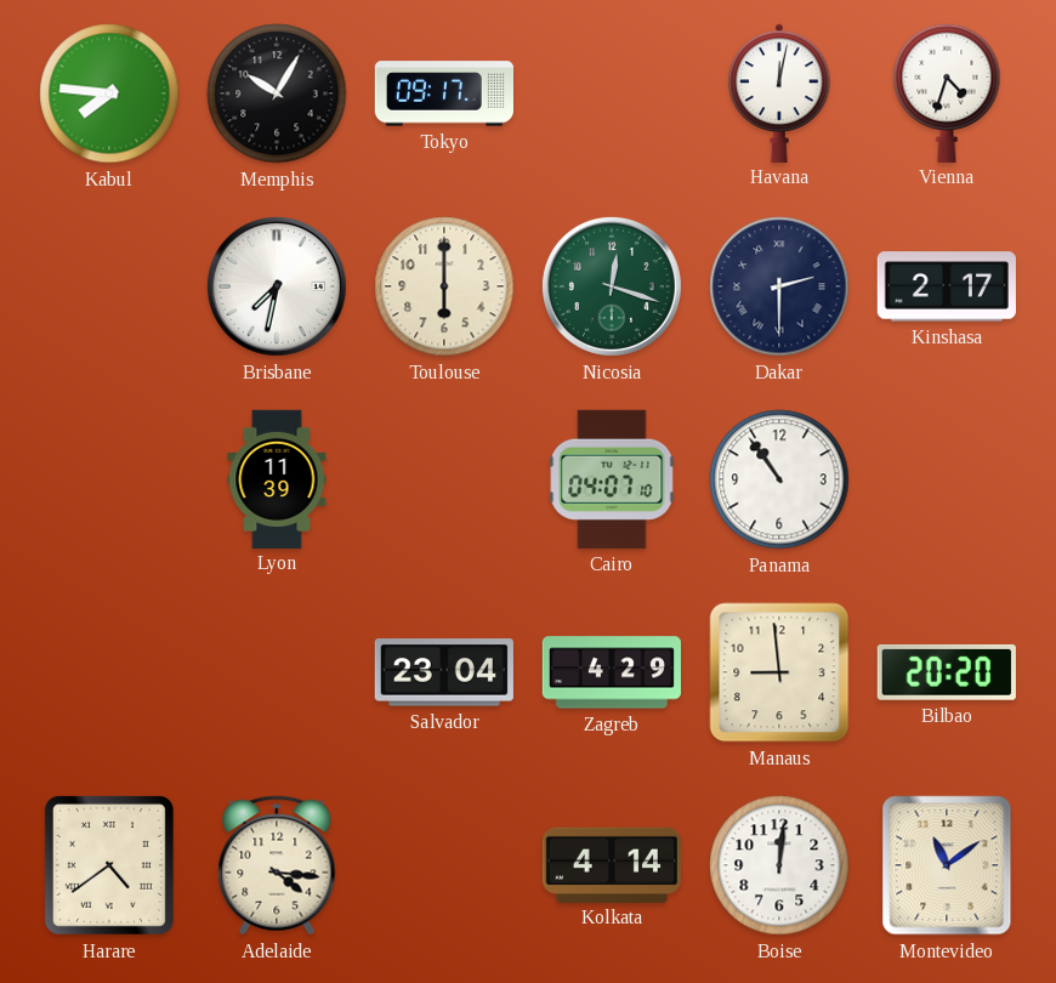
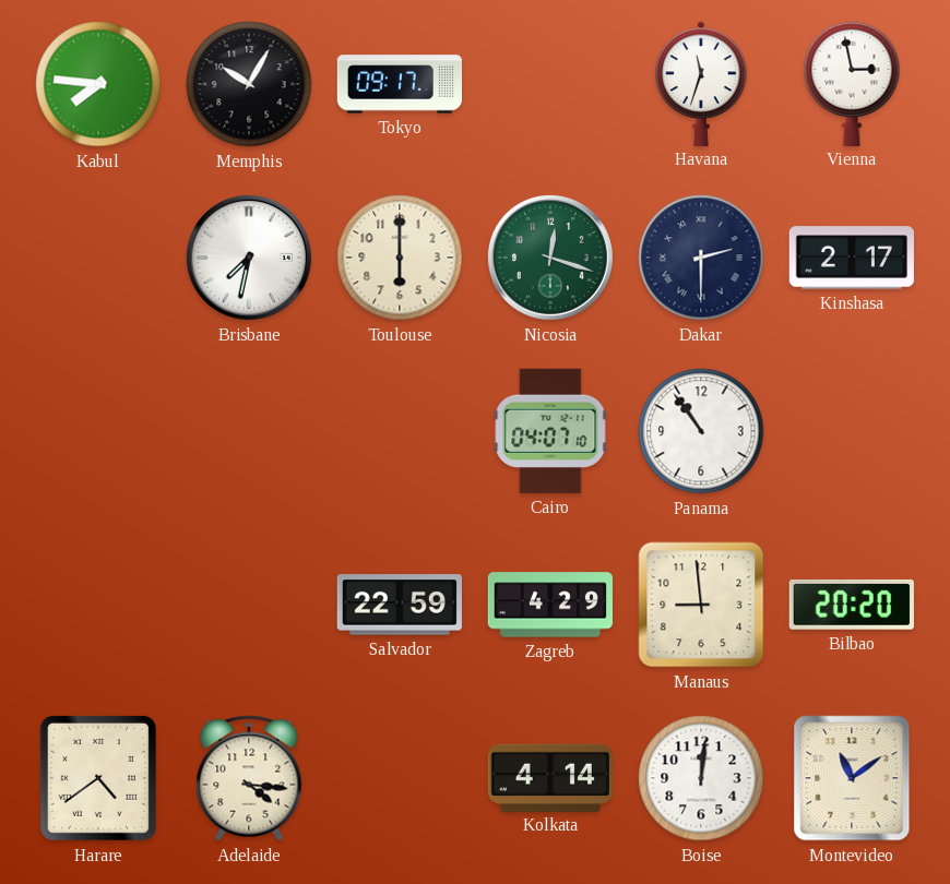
Havana: 12:02 -> 11:33 (701, 83)
Vienna: 4:33 -> 2:58 (852, 83)
Lyon: 11:39 -> none (277, 478)
Salvador: 23:04 -> 22:59 (400, 605)
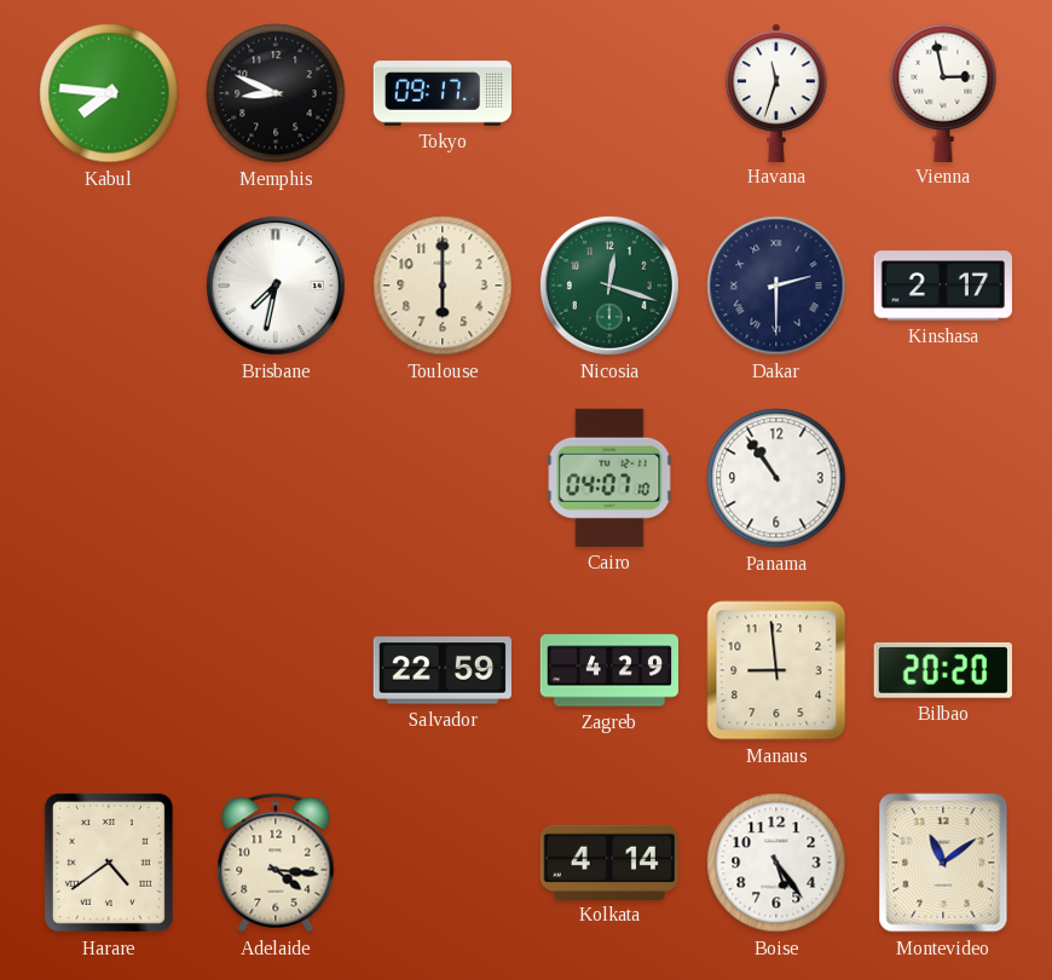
Memphis: 10:05 -> 8:49 (276, 93)
Boise: 12:01 -> 5:24 (776, 863)
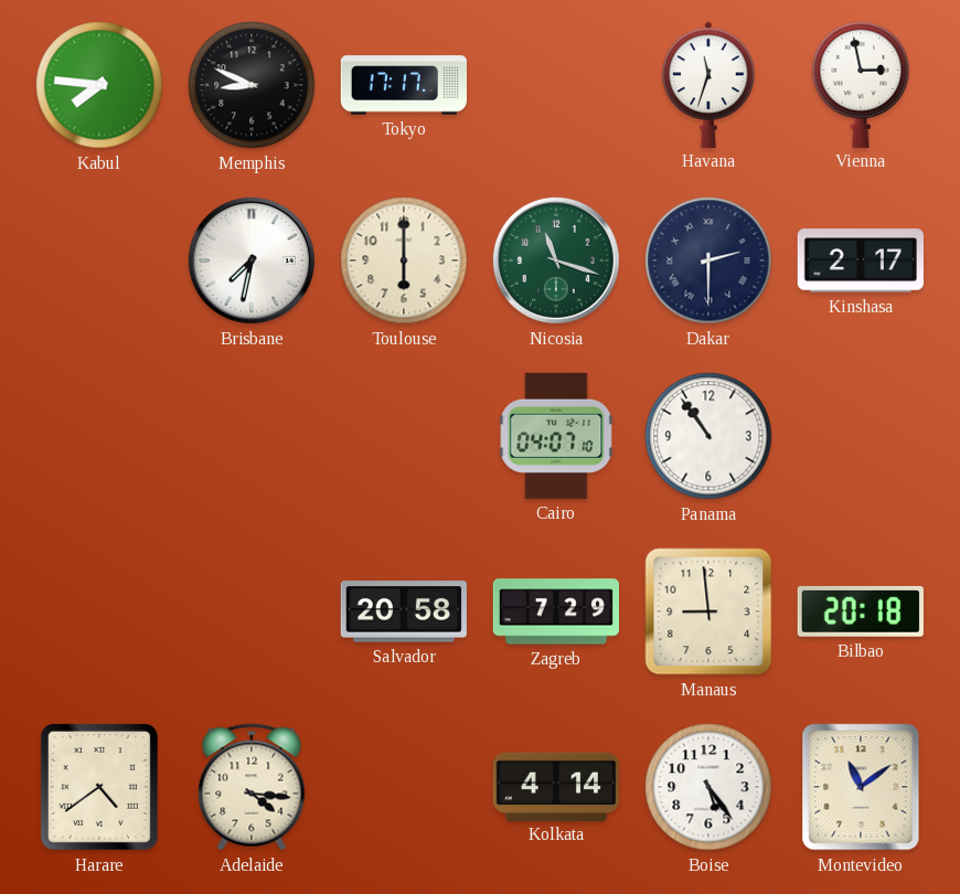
Tokyo: 09:17 -> 17:17 (403, 85)
Nicosia: 12:18 -> 11:18 (556, 260)
Salvador: 22:59 -> 20:58 (404, 611)
Zagreb: 4:29 -> 7:29 (555, 611)
Bilbao: 20:20 -> 20:18 (861, 611)
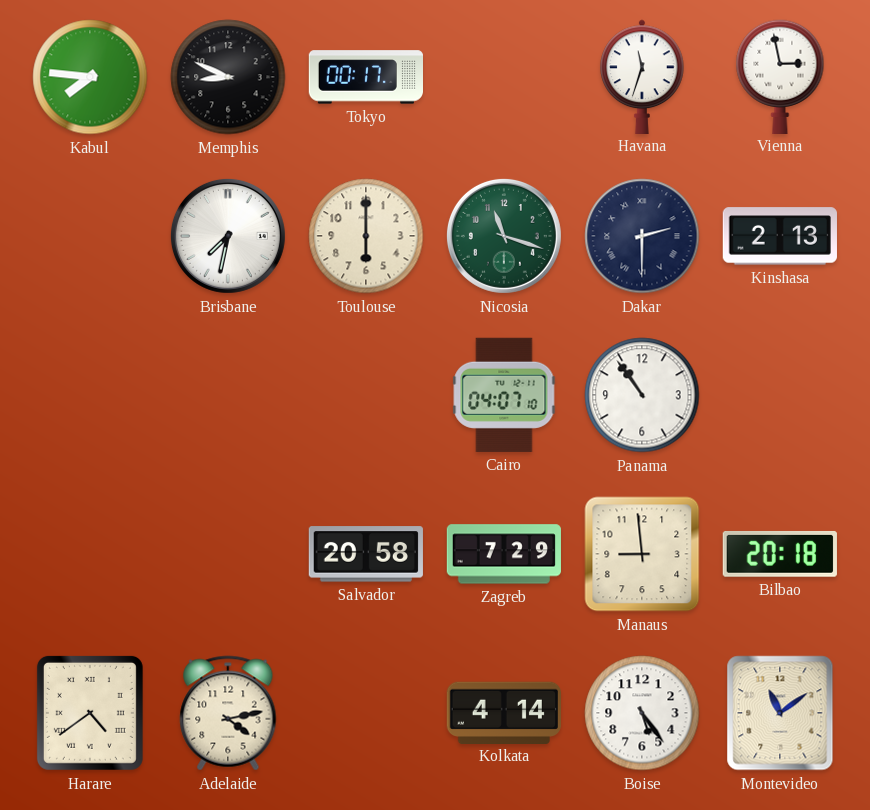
Tokyo: 17:17 -> 00:17 (365, 77)
Kinshasa: 2:17 -> 2:13 (780, 236)
Adelaide: 4:16 -> 4:13 (228, 713)
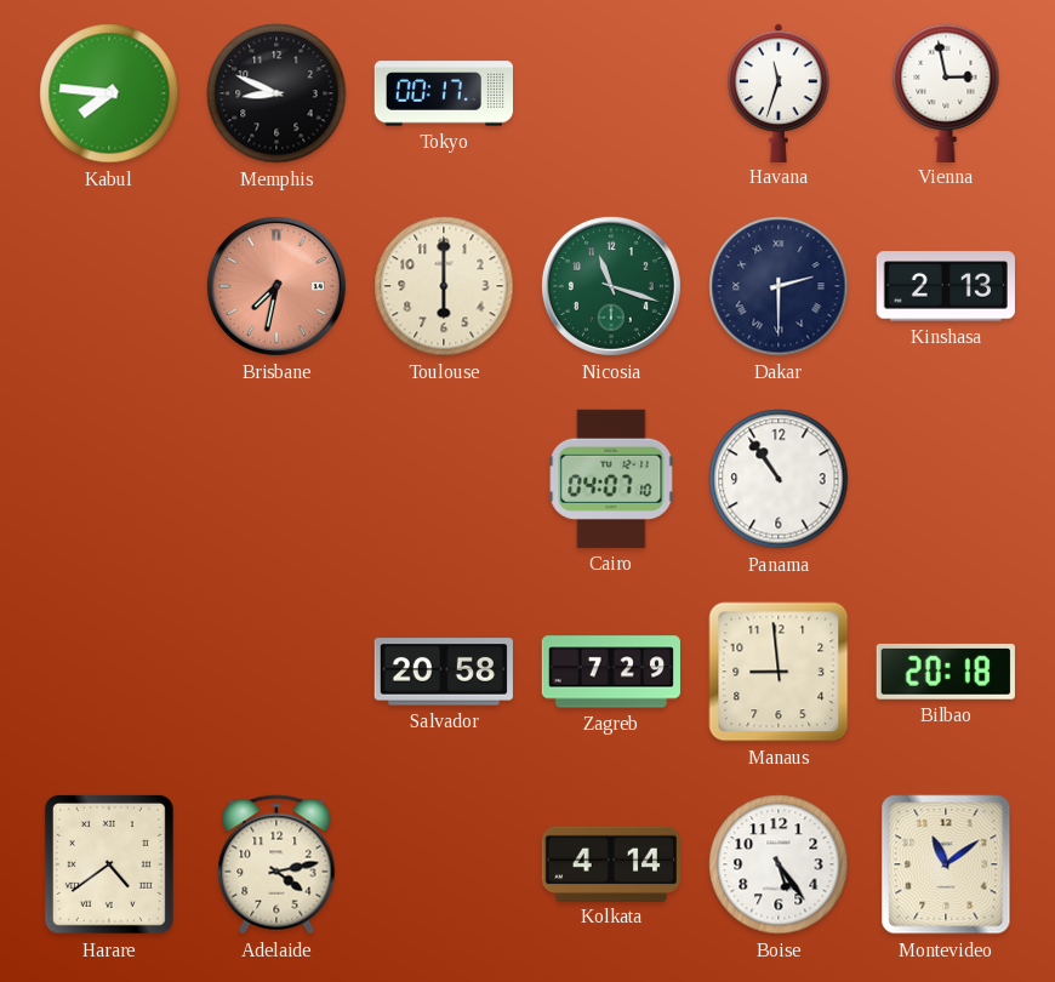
Brisbane dial: white -> salmon (276, 286)
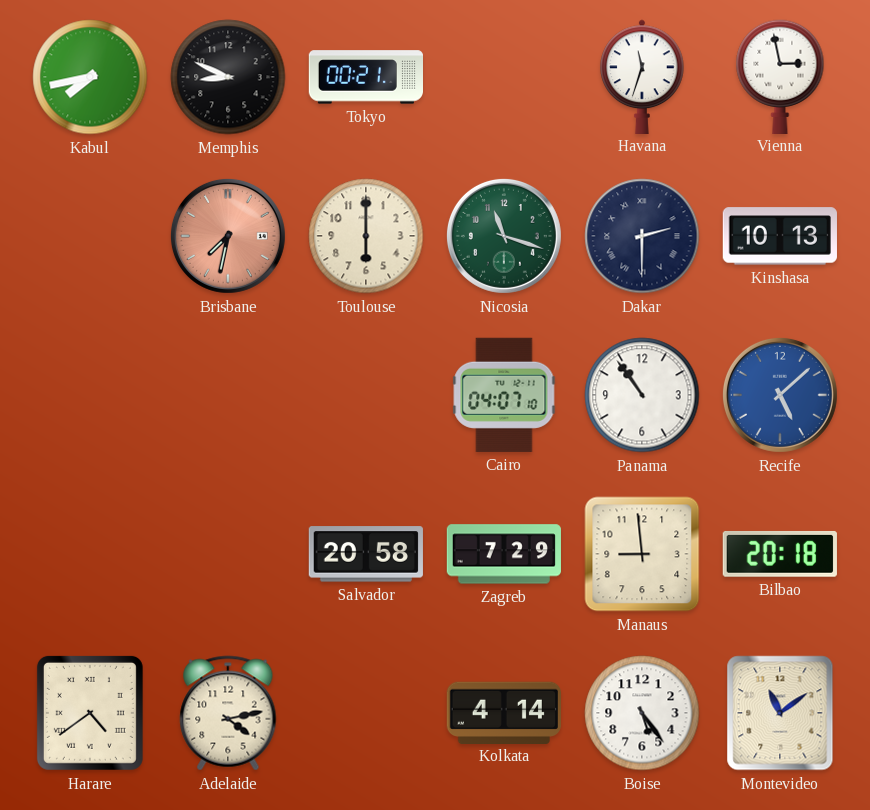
Kabul: 7:46 -> 7:43 (90, 77)
Tokyo: 00:17 -> 00:21 (365, 77)
Kinshasa: 2:13 -> 10:13 (780, 236)
Recife: none -> 5:08 (780, 395)
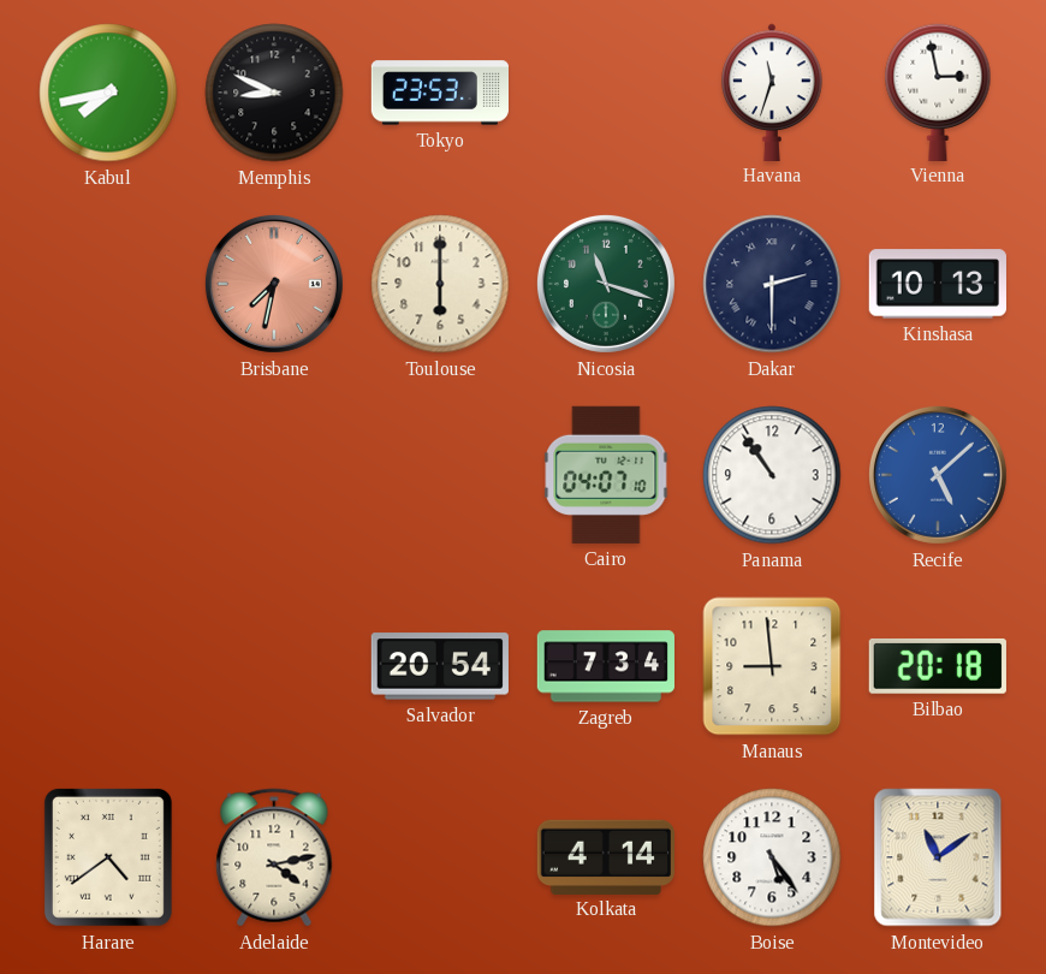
Tokyo: 00:21 -> 23:53 (439, 93)
Salvador: 20:58 -> 20:54 (440, 666)
Zagreb: 7:29 -> 7:34 (605, 666)
